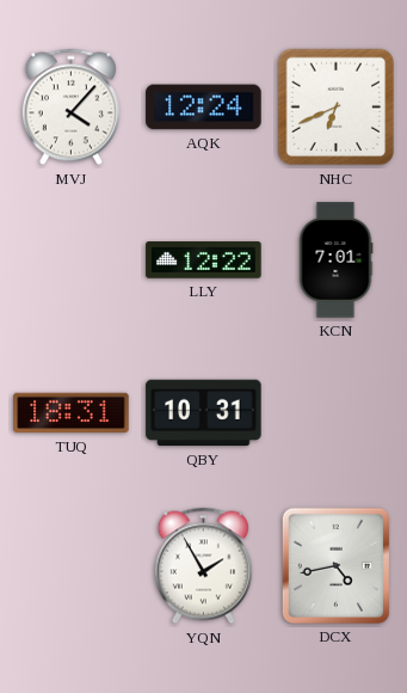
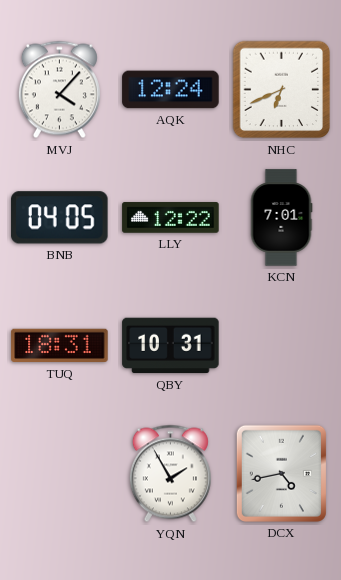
BNB: none -> 04:05 (60, 218)
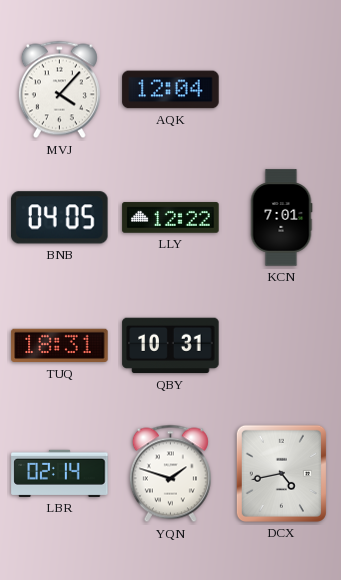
AQK: 12:24 -> 12:04 (171, 90)
NHC: 6:41 -> none (282, 90)
LBR: none -> 02:14 (60, 473)
YQN: 1:55 -> 1:48 (170, 474)
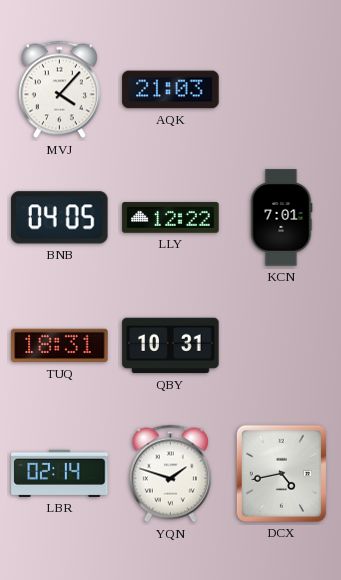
AQK: 12:04 -> 21:03 (171, 90)
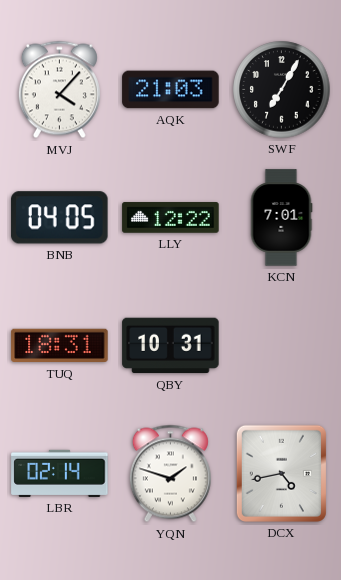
SWF: none -> 7:05 (282, 90)
